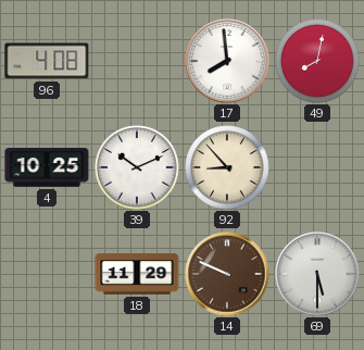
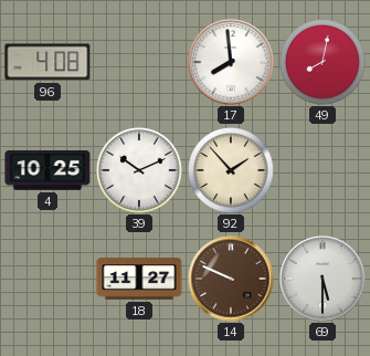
92: 8:53 -> 1:53 (231, 170)
18: 11:29 -> 11:27 (139, 279)
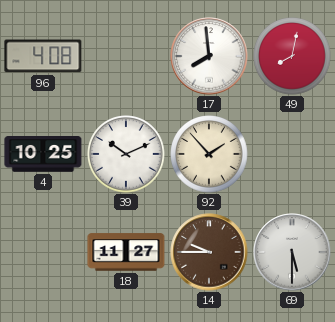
14: 9:49 -> 9:45 (209, 252)
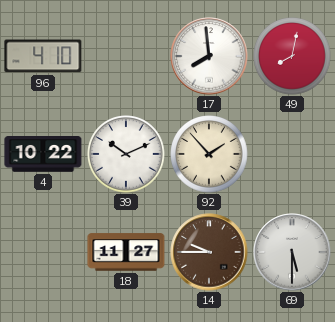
96: 4:08 -> 4:10 (43, 56)
4: 10:25 -> 10:22 (43, 155)
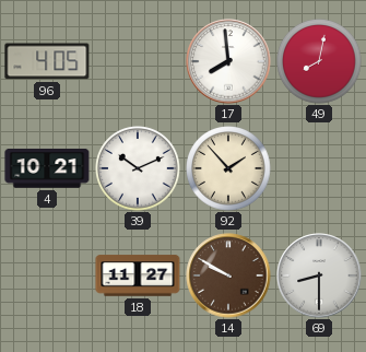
96: 4:10 -> 4:05 (47, 61)
4: 10:22 -> 10:21 (47, 169)
14: 9:45 -> 9:50 (228, 275)
69: 5:30 -> 8:30 (319, 275)
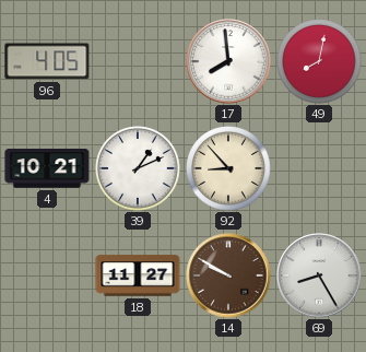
39: 10:11 -> 1:11 (138, 168)
92: 1:53 -> 8:53 (228, 168)
69: 8:30 -> 8:25 (319, 275)
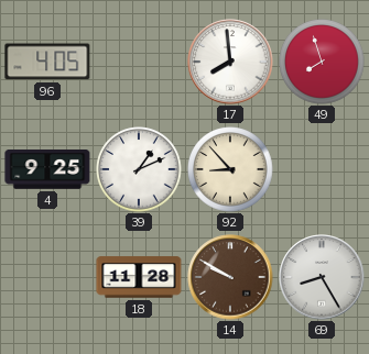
49: 8:02 -> 7:57 (322, 62)
4: 10:21 -> 9:25 (47, 170)
18: 11:27 -> 11:28 (139, 277)
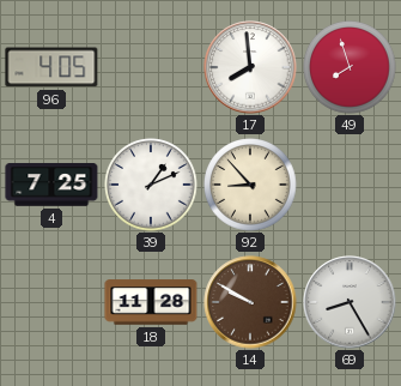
4: 9:25 -> 7:25 (51, 186)
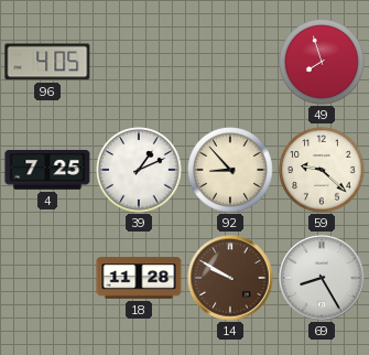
17: 7:59 -> none (250, 67)
59: none -> 9:22 (322, 170)
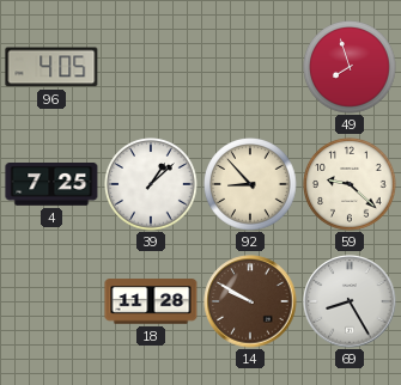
39: 1:11 -> 1:08 (151, 184)
